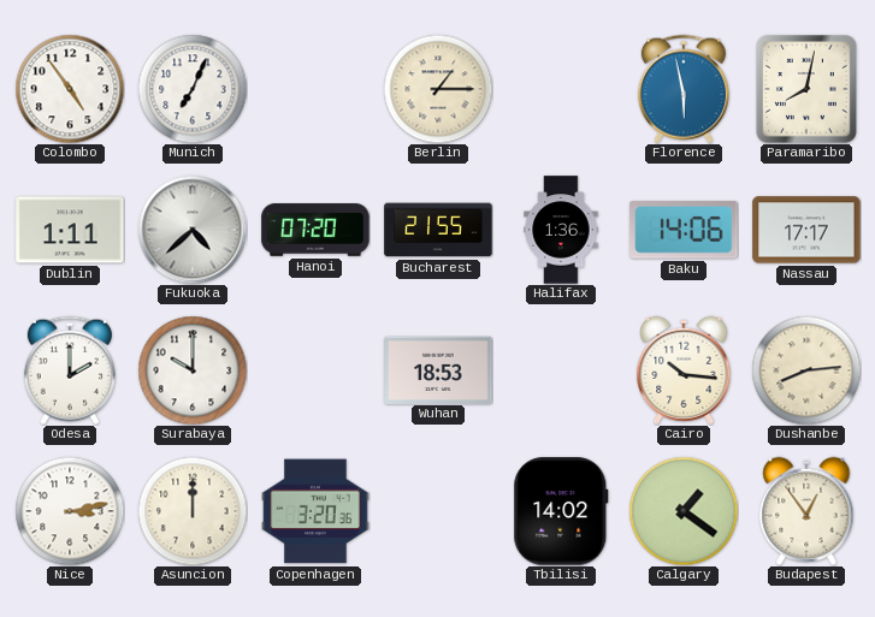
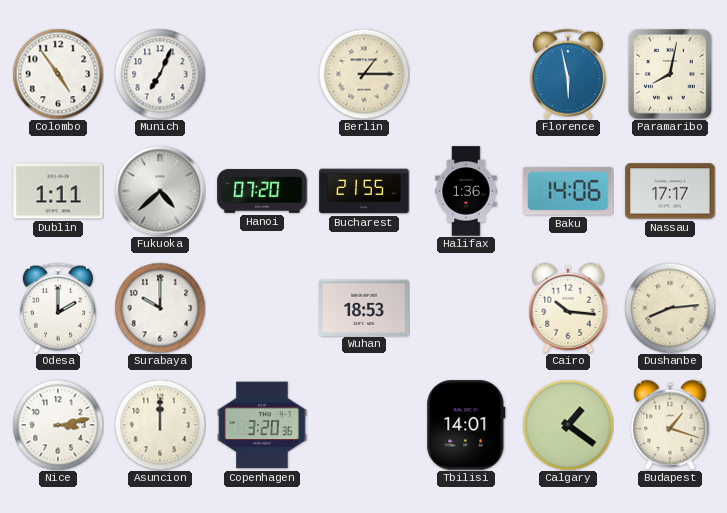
Tbilisi: 14:02 -> 14:01 (466, 425)
Budapest: 12:54 -> 1:18 (670, 425)
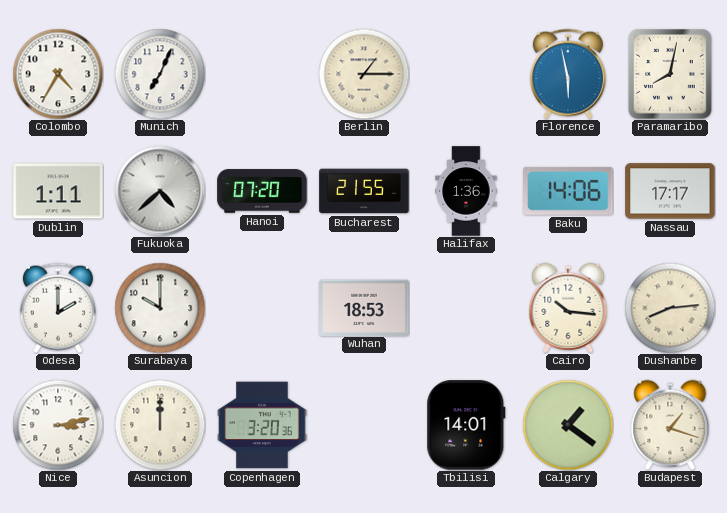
Colombo: 4:54 -> 4:35 (58, 74)
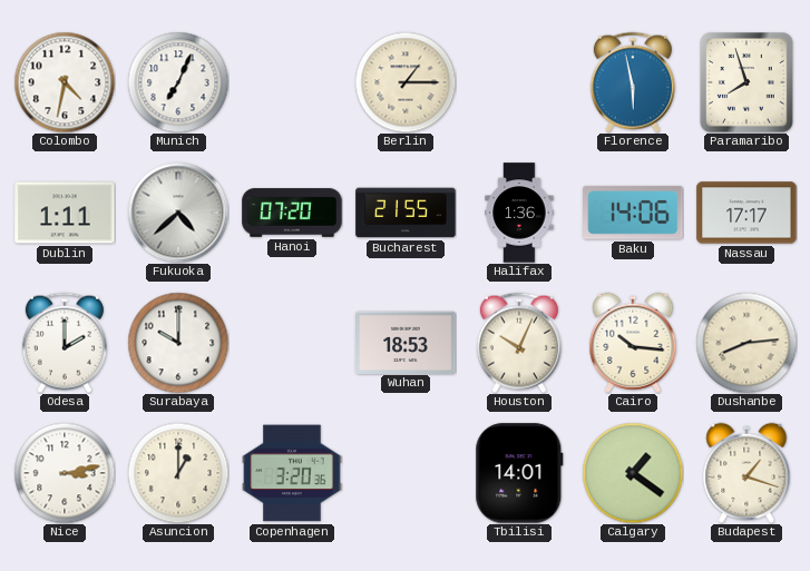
Colombo: 4:35 -> 4:32 (65, 82)
Paramaribo: 8:02 -> 7:57 (746, 82)
Houston: none -> 10:04 (519, 343)
Asuncion: 12:00 -> 1:00 (178, 473)
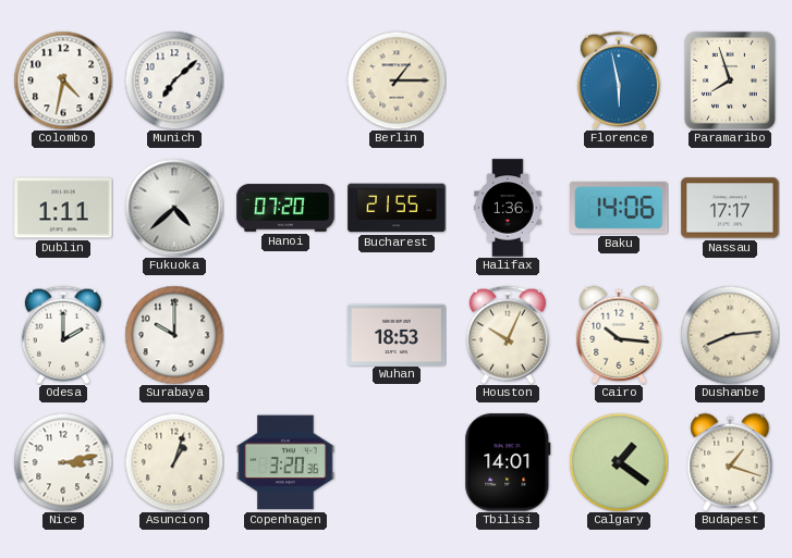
Munich: 7:04 -> 7:08 (174, 80)
Asuncion: 1:00 -> 1:03 (174, 462)
